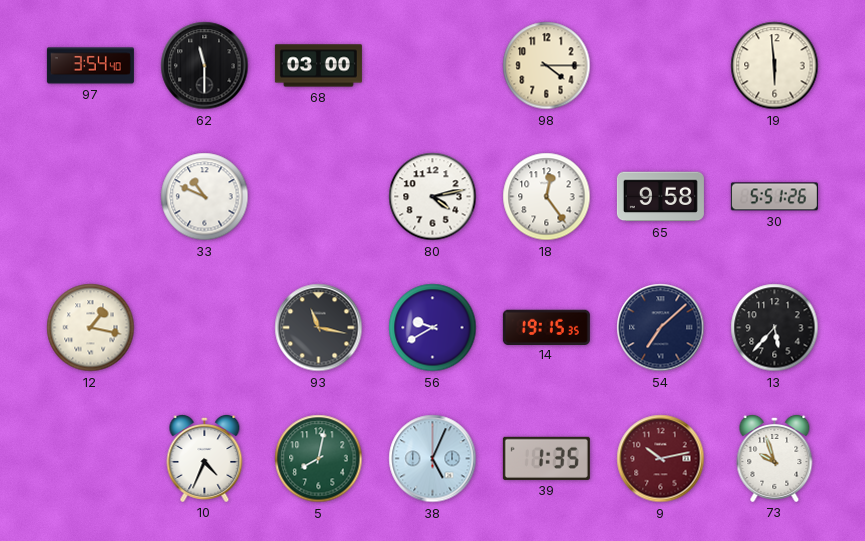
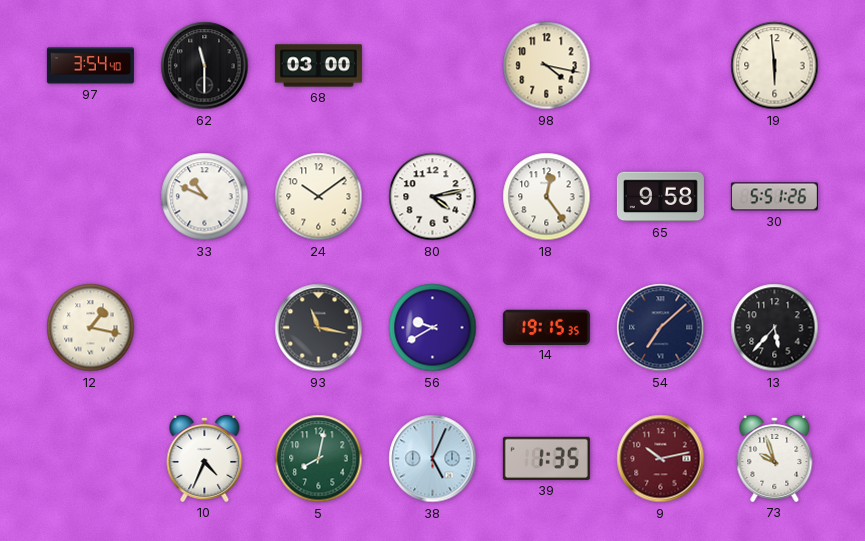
98: 4:15 -> 4:17 (547, 66)
24: none -> 10:09 (319, 197)
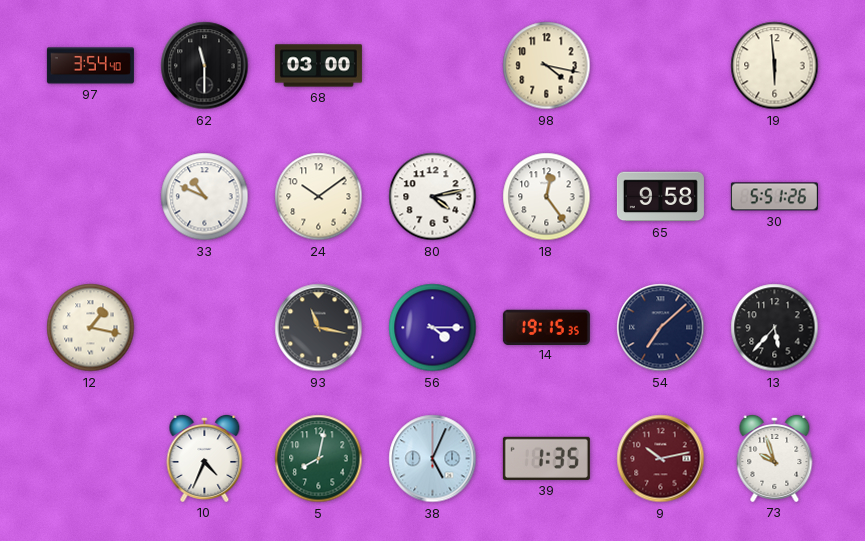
56: 9:40 -> 4:15 (433, 328)
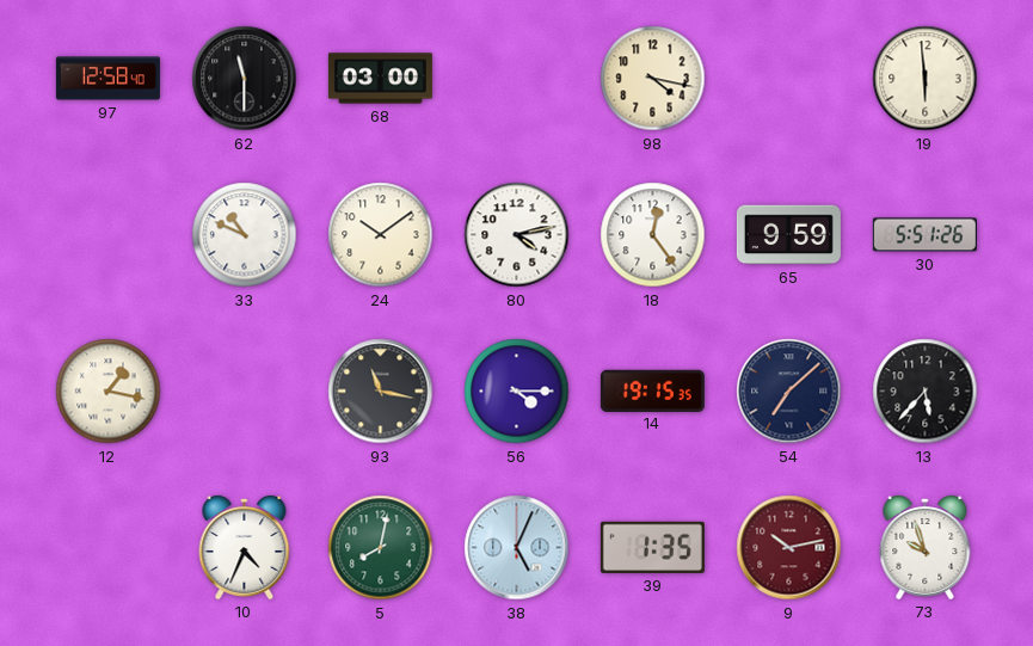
97: 3:54 -> 12:58 (107, 79)
65: 9:58 -> 9:59 (788, 235)
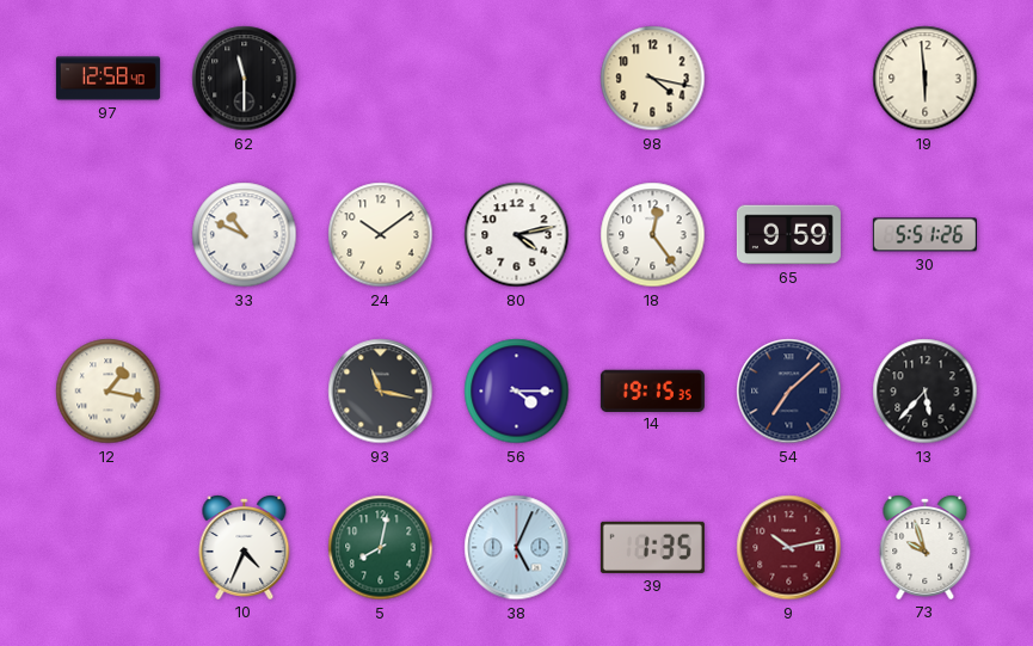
68: 03:00 -> none (380, 79)
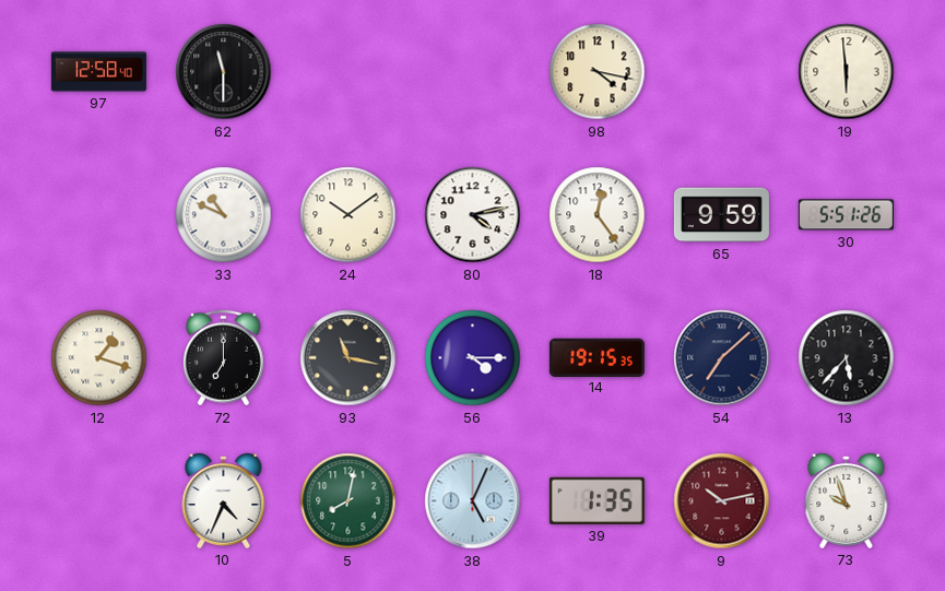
12: 1:17 -> 1:18 (99, 358)
72: none -> 7:00 (223, 358)
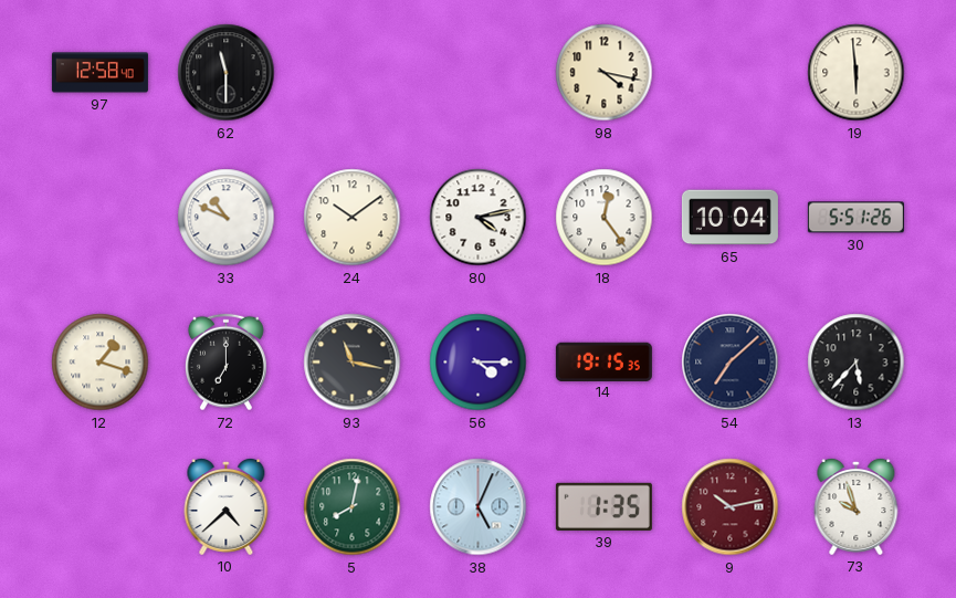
65: 9:59 -> 10:04 (729, 218)
10: 4:34 -> 4:38 (227, 506)
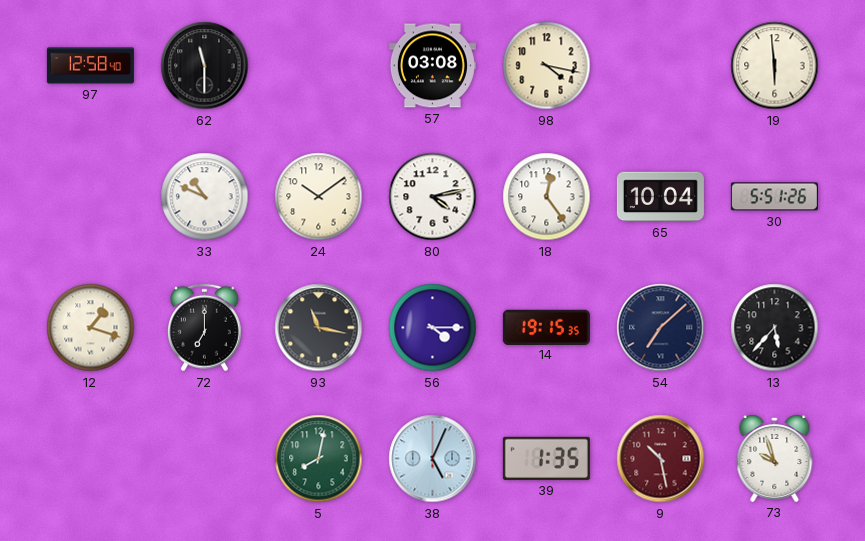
57: none -> 03:08 (432, 66)
10: 4:38 -> none (227, 506)
9: 10:13 -> 10:28 (661, 459)
